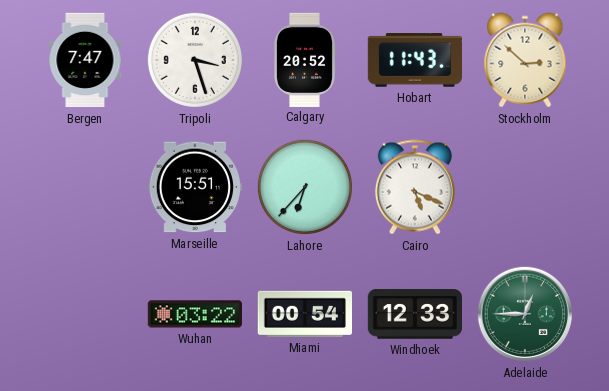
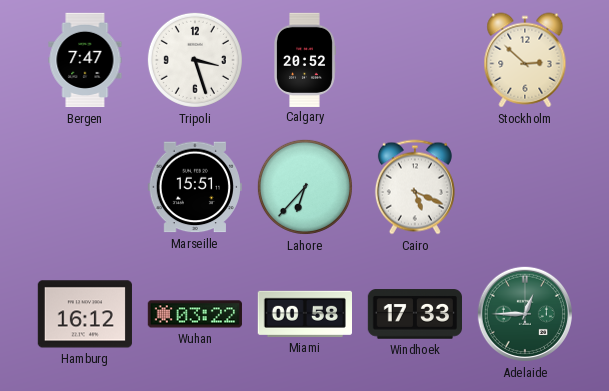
Hobart: 11:43 -> none (414, 60)
Hamburg: none -> 16:12 (84, 314)
Miami: 00:54 -> 00:58 (304, 314)
Windhoek: 12:33 -> 17:33 (414, 314)
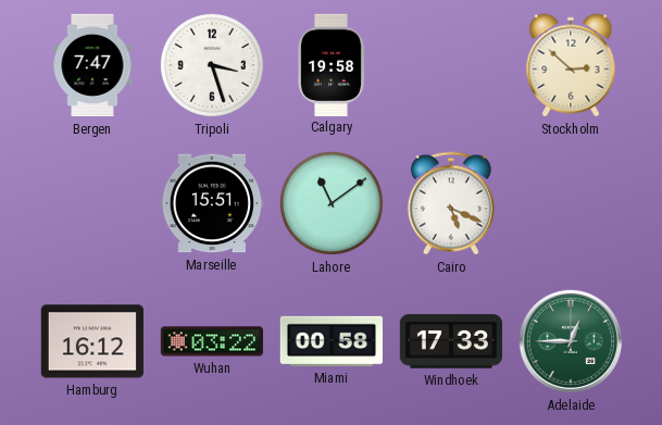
Calgary: 20:52 -> 19:58 (332, 64)
Lahore: 6:37 -> 11:09 (332, 203)
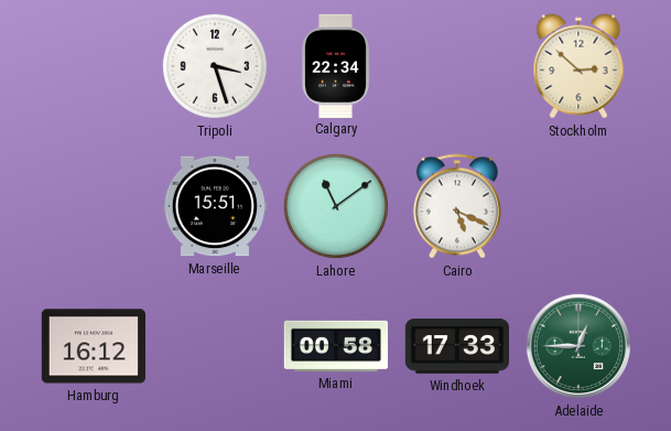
Bergen: 7:47 -> none (92, 65)
Calgary: 19:58 -> 22:34 (336, 65)
Wuhan: 03:22 -> none (212, 341)
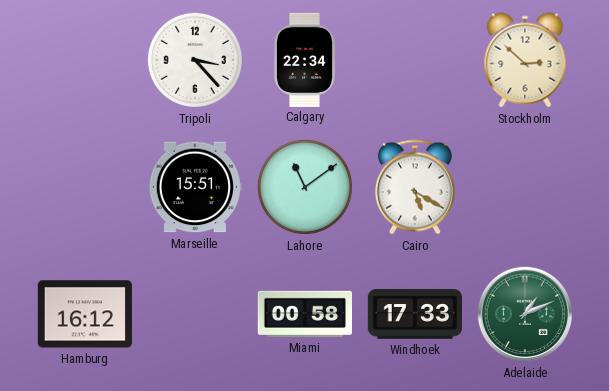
Tripoli: 3:27 -> 3:23 (195, 60)
Cairo: 5:19 -> 5:20 (415, 187)
Adelaide: 12:45 -> 1:11 (525, 314)
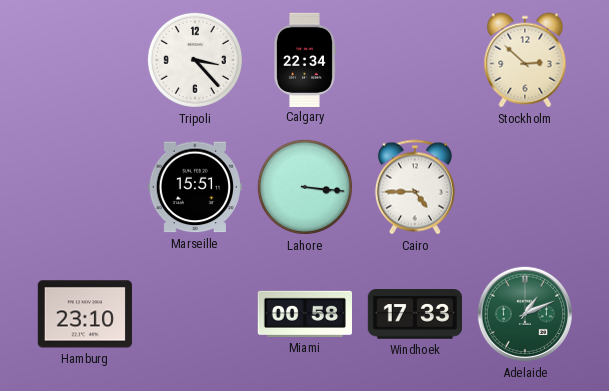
Lahore: 11:09 -> 3:16 (305, 187)
Cairo: 5:20 -> 4:45 (415, 187)
Hamburg: 16:12 -> 23:10 (84, 314)
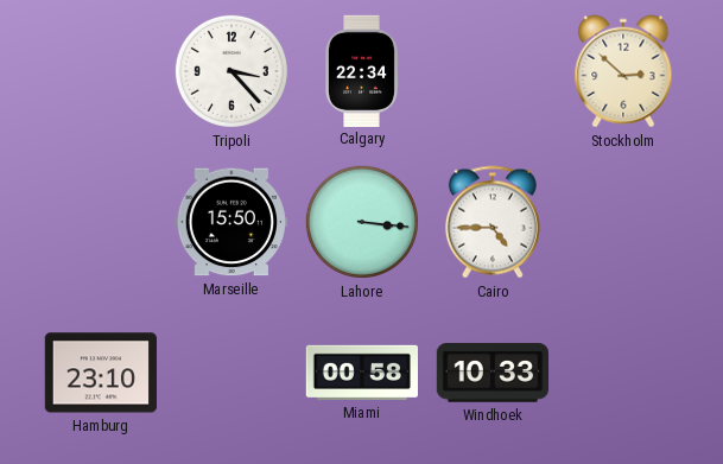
Marseille: 15:51 -> 15:50 (232, 222)
Windhoek: 17:33 -> 10:33 (491, 373)
Adelaide: 1:11 -> none (525, 314)
